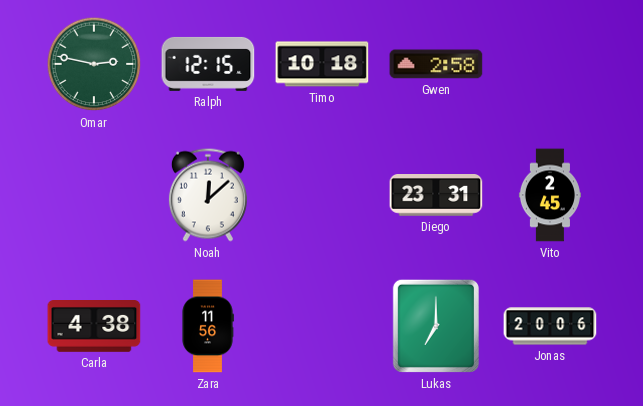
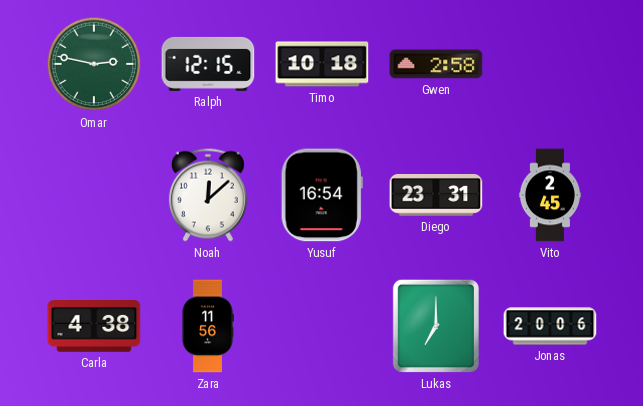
Yusuf: none -> 16:54 (322, 195)
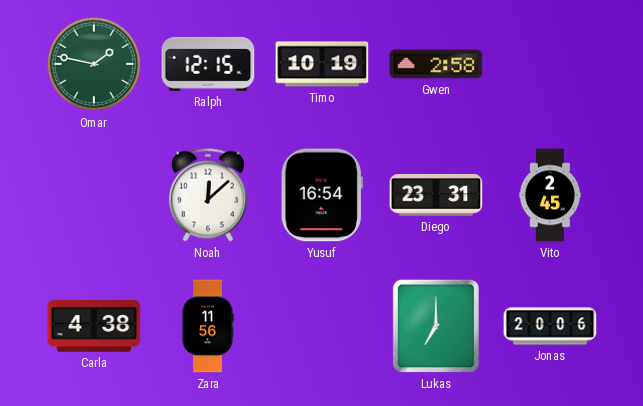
Omar: 2:47 -> 1:47 (94, 64)
Timo: 10:18 -> 10:19 (322, 64)
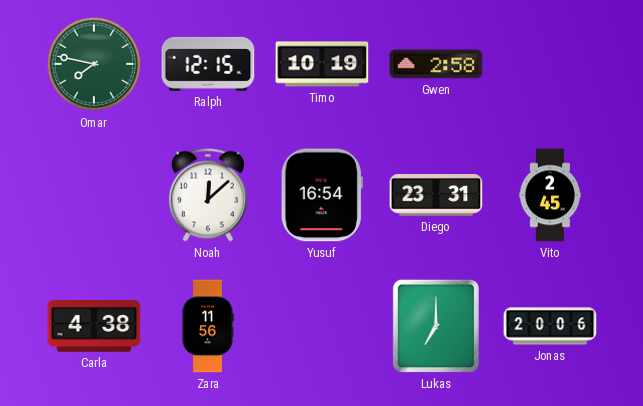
Omar: 1:47 -> 7:47 (94, 64)
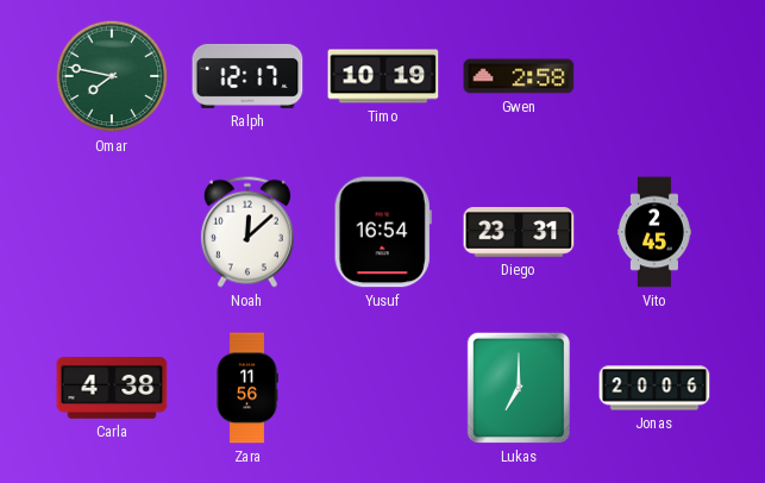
Ralph: 12:15 -> 12:17 (247, 76)
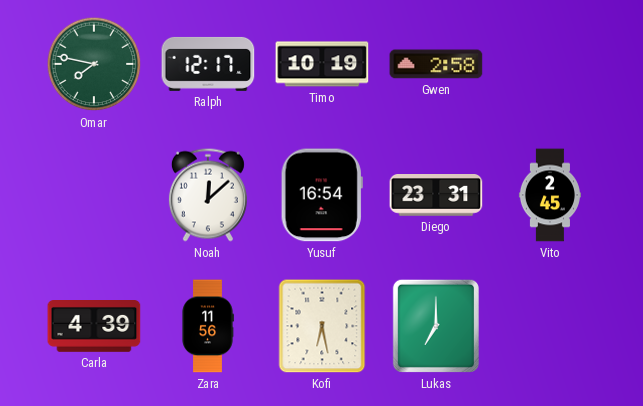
Carla: 4:38 -> 4:39 (94, 327)
Kofi: none -> 6:28 (322, 326)
Jonas: 20:06 -> none (654, 388)
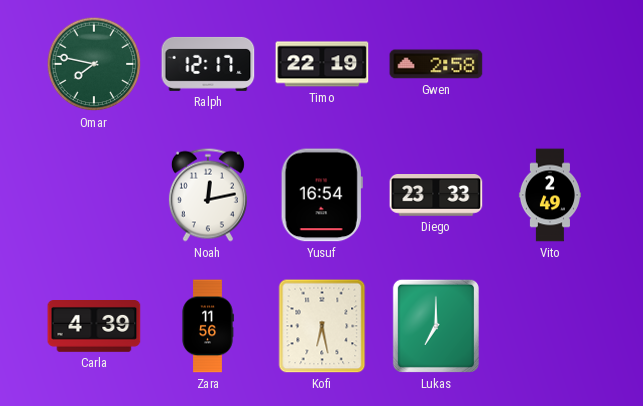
Timo: 10:19 -> 22:19 (322, 64)
Noah: 12:08 -> 12:13 (208, 195)
Diego: 23:31 -> 23:33 (436, 195)
Vito: 2:45 -> 2:49 (550, 195)
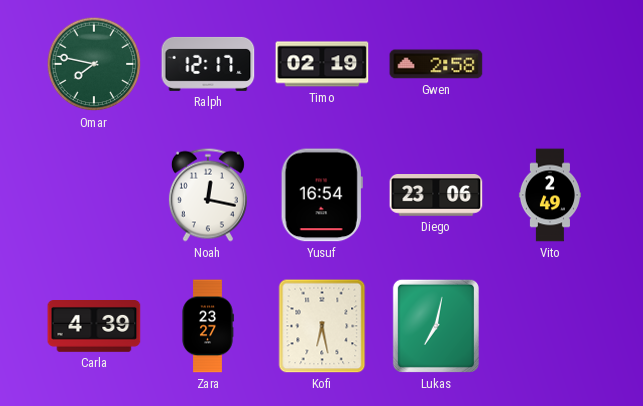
Timo: 22:19 -> 02:19 (322, 64)
Noah: 12:13 -> 12:17 (208, 195)
Diego: 23:33 -> 23:06 (436, 195)
Zara: 11:56 -> 23:27 (208, 326)
Lukas: 7:00 -> 7:02 (436, 326)
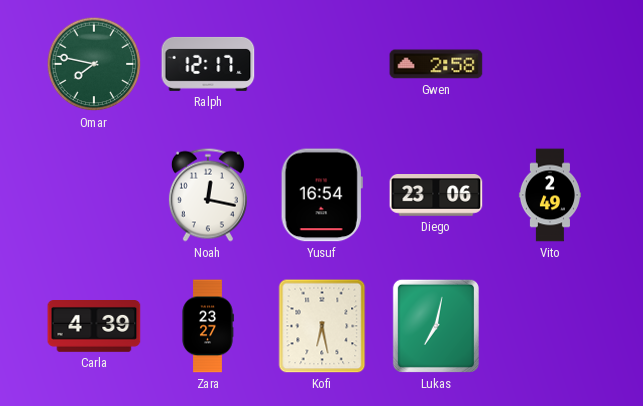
Timo: 02:19 -> none (322, 64)
